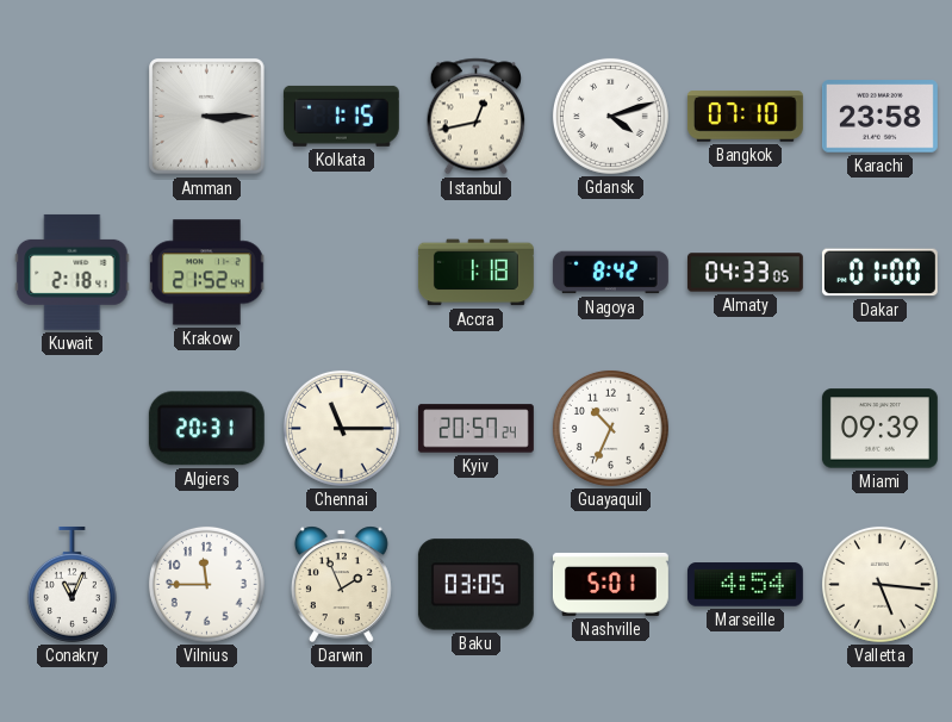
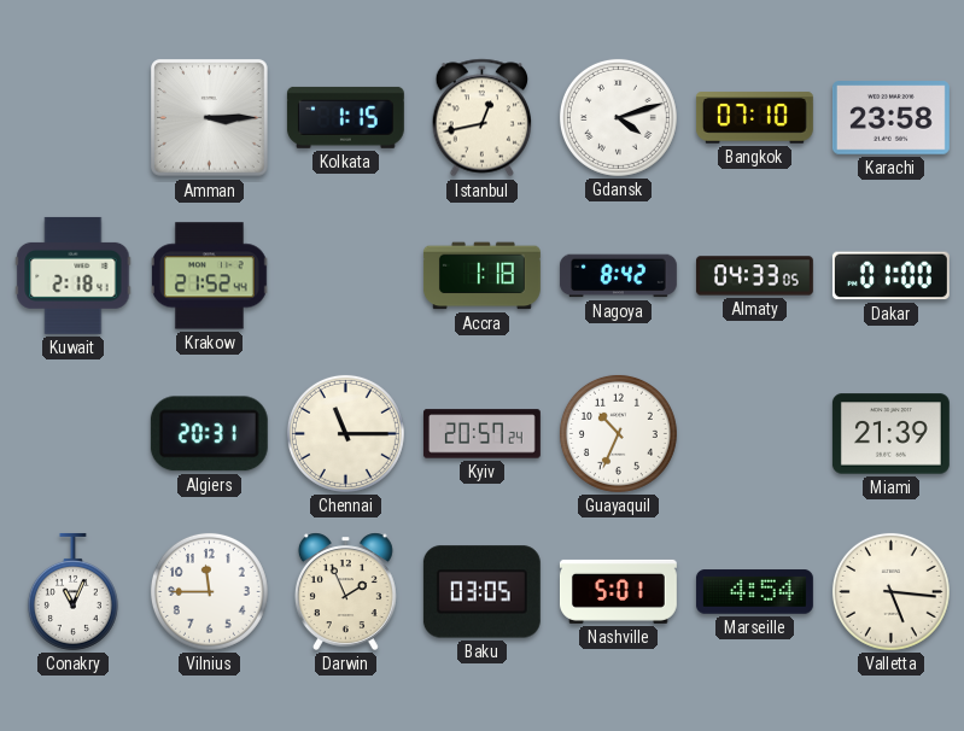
Miami: 09:39 -> 21:39 (890, 434)
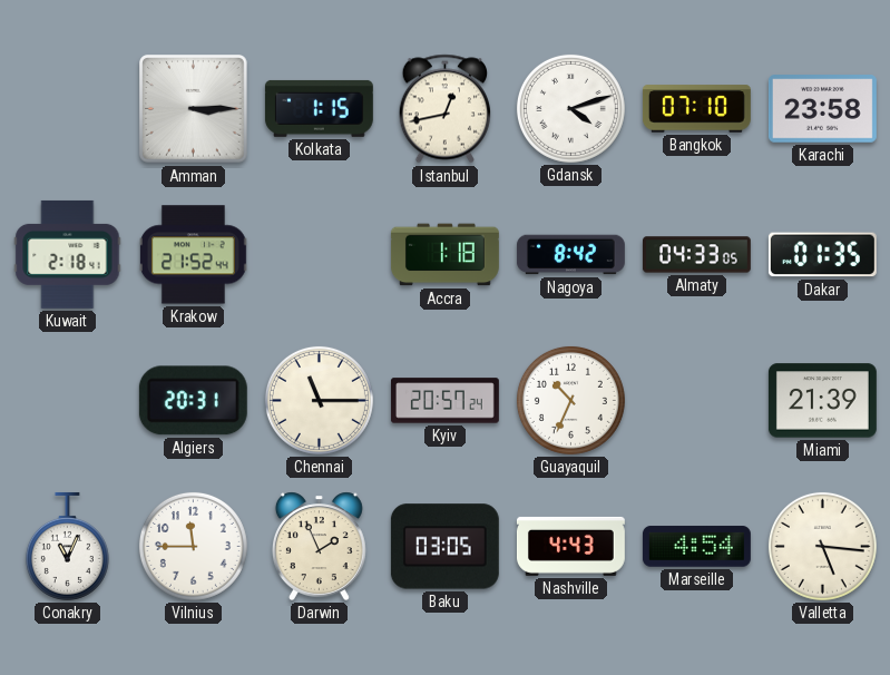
Dakar: 01:00 -> 01:35 (822, 255)
Nashville: 5:01 -> 4:43 (570, 546)
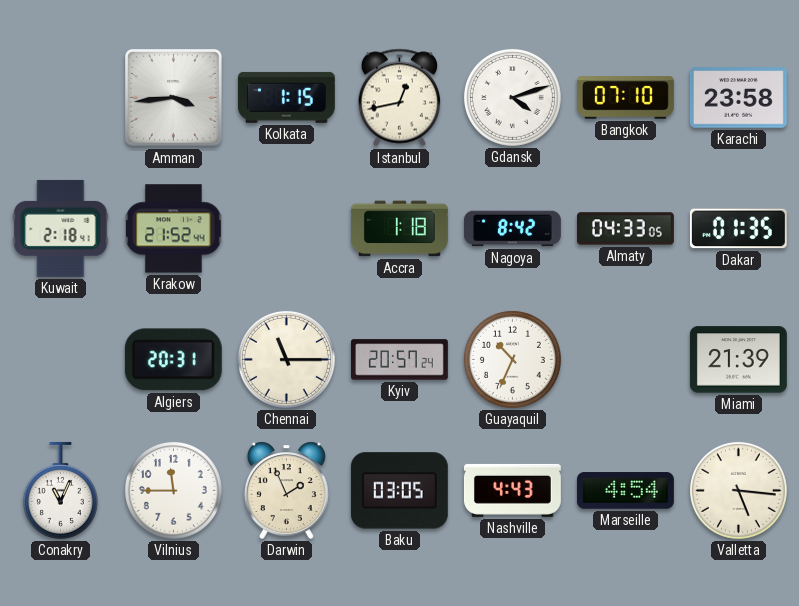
Amman: 3:15 -> 3:44 (174, 98)
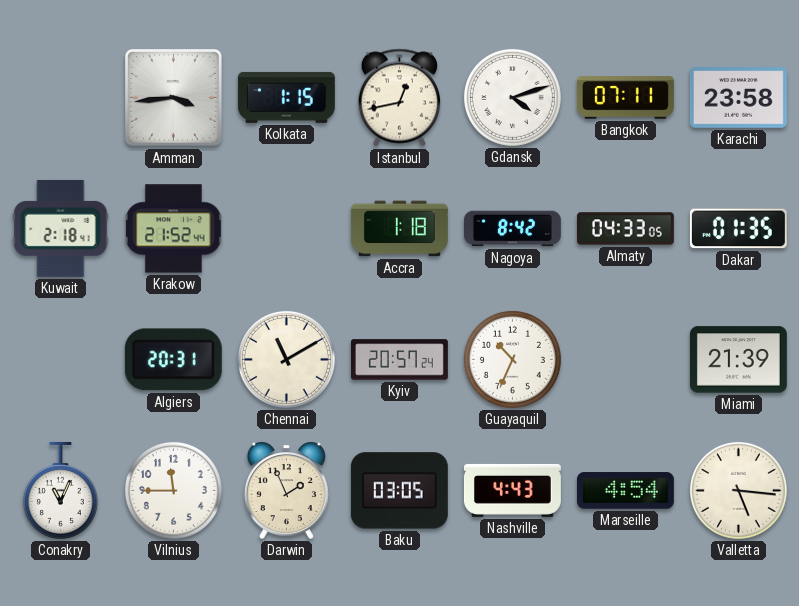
Bangkok: 07:10 -> 07:11 (625, 98)
Chennai: 11:15 -> 11:10 (286, 359)
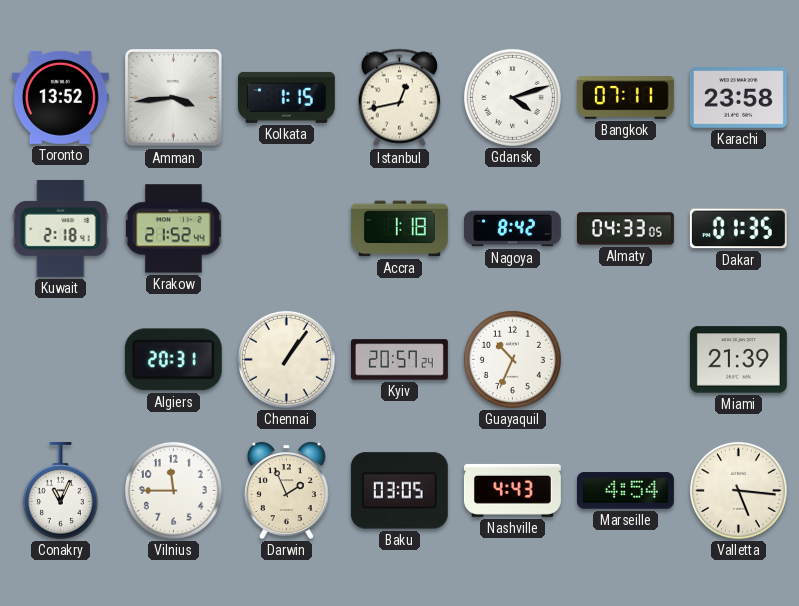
Toronto: none -> 13:52 (60, 97)
Chennai: 11:10 -> 1:06 (286, 359)
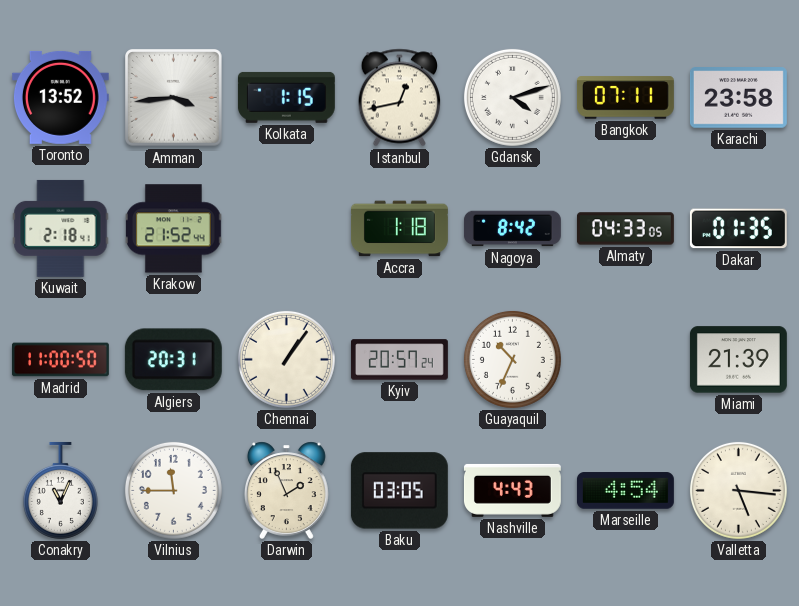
Madrid: none -> 11:00 (60, 360)
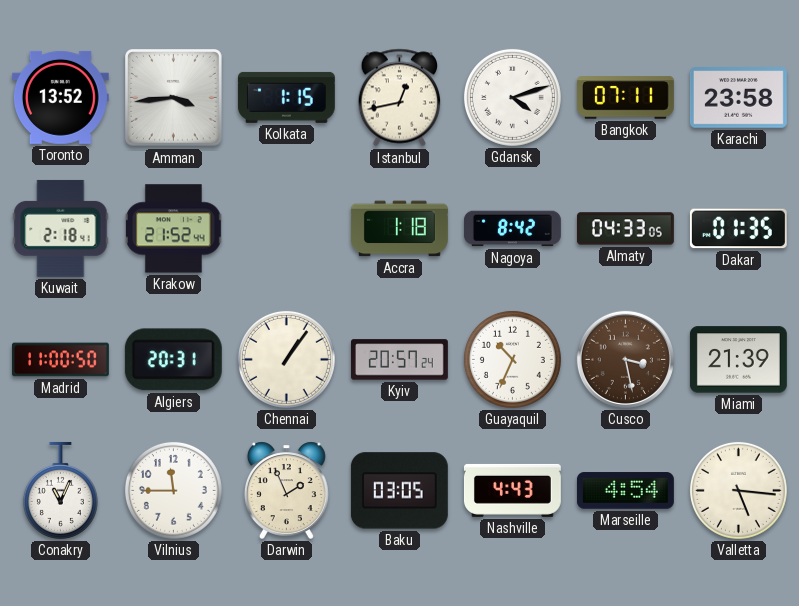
Cusco: none -> 3:28 (625, 359)
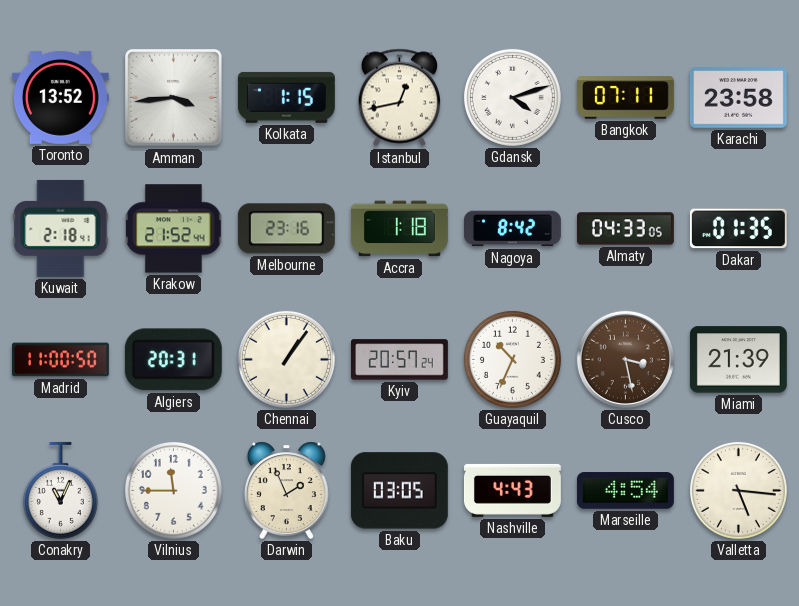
Melbourne: none -> 23:16 (286, 229)
